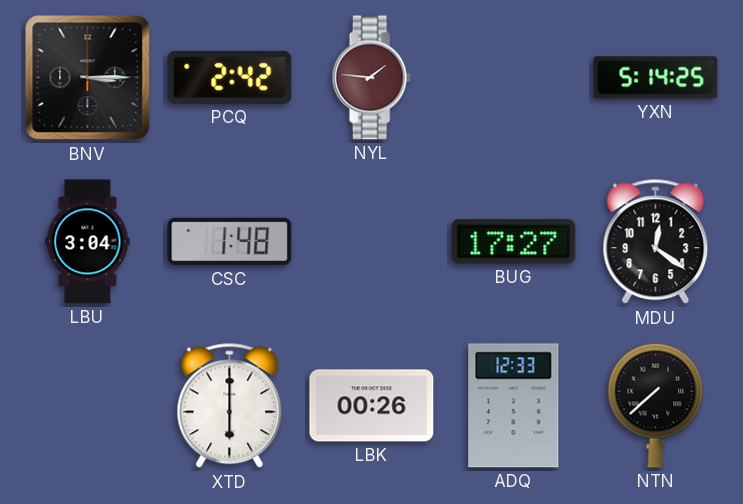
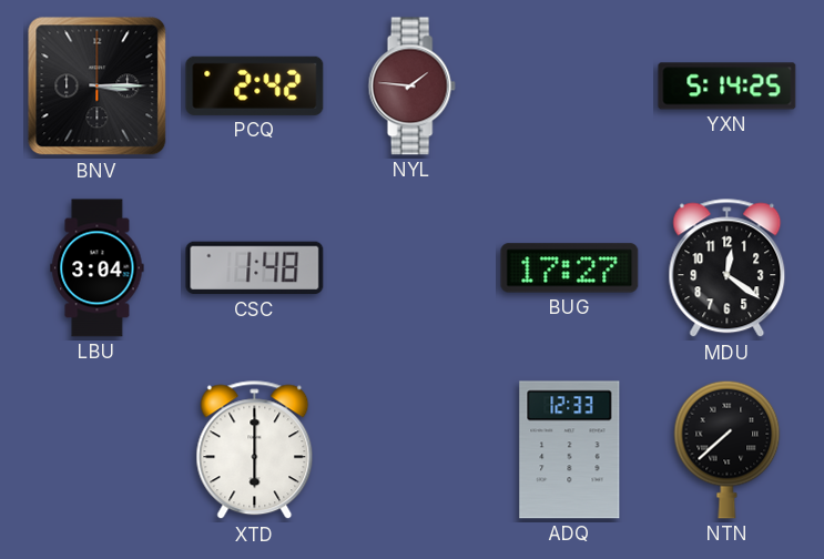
LBK: 00:26 -> none (372, 406)
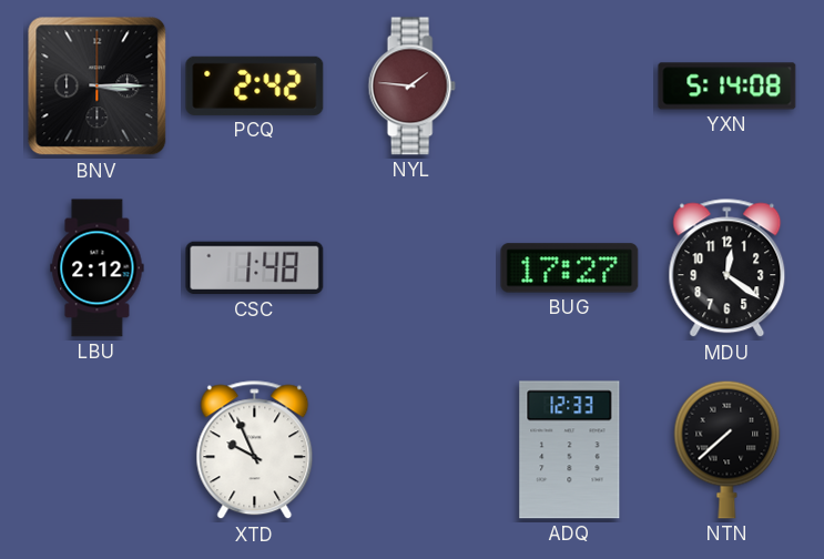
YXN: 5:14:25 -> 5:14:08 (728, 87)
LBU: 3:04 -> 2:12 (98, 268)
XTD: 6:00 -> 9:56 (255, 450)
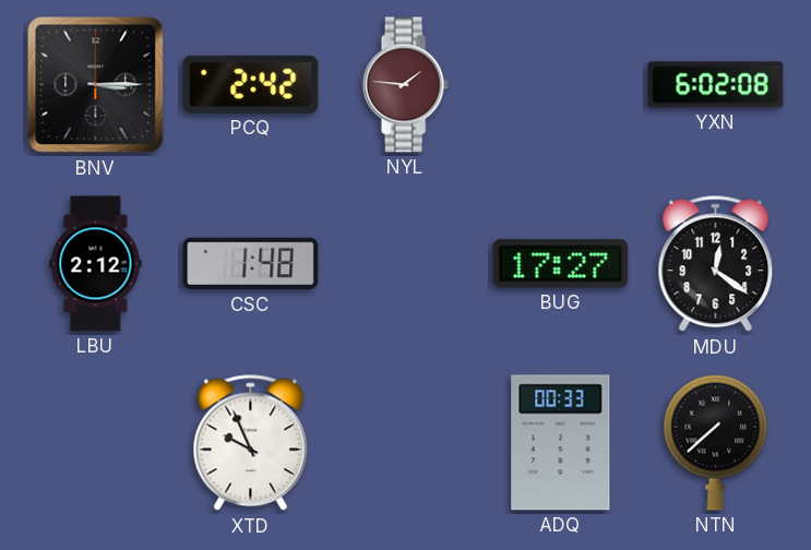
YXN: 5:14 -> 6:02 (716, 85)
ADQ: 12:33 -> 00:33 (561, 443)
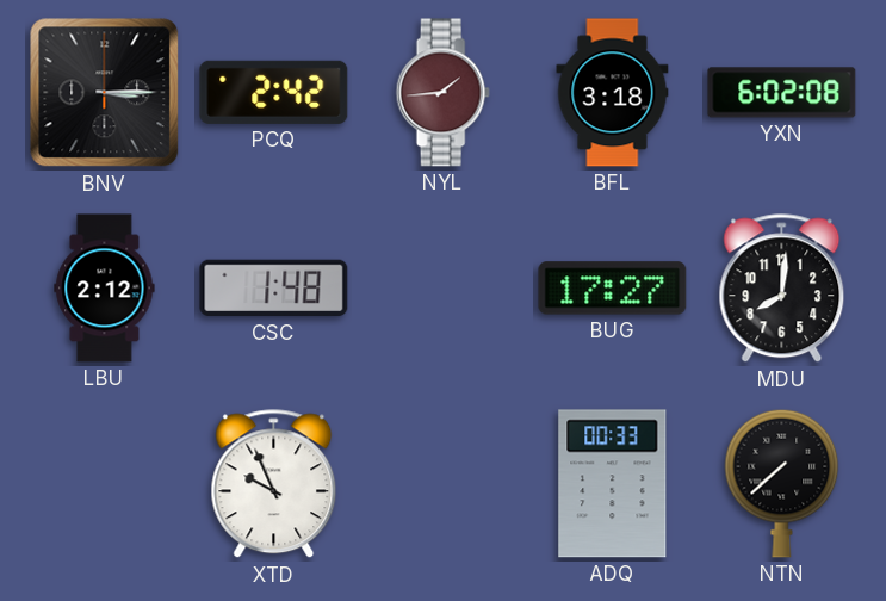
NYL: 1:46 -> 1:44 (442, 93)
BFL: none -> 3:18 (613, 93)
MDU: 12:21 -> 8:01 (782, 289)
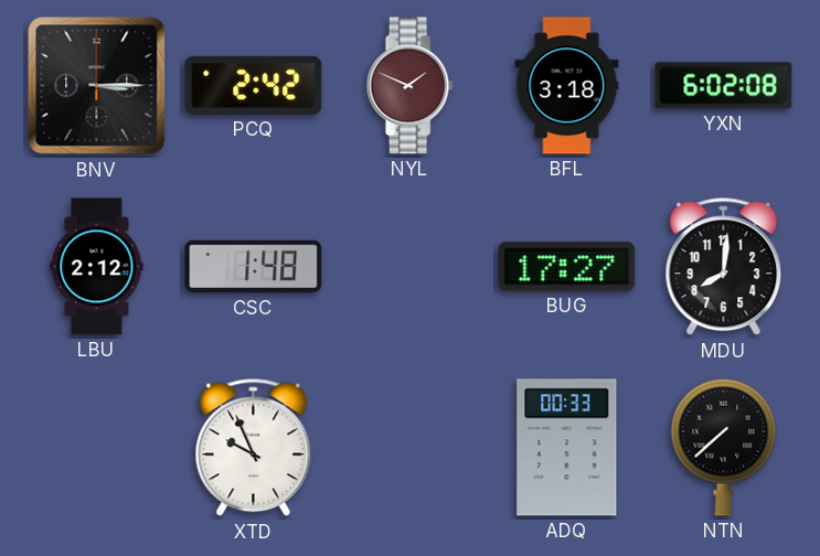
NYL: 1:44 -> 1:49 (409, 86)
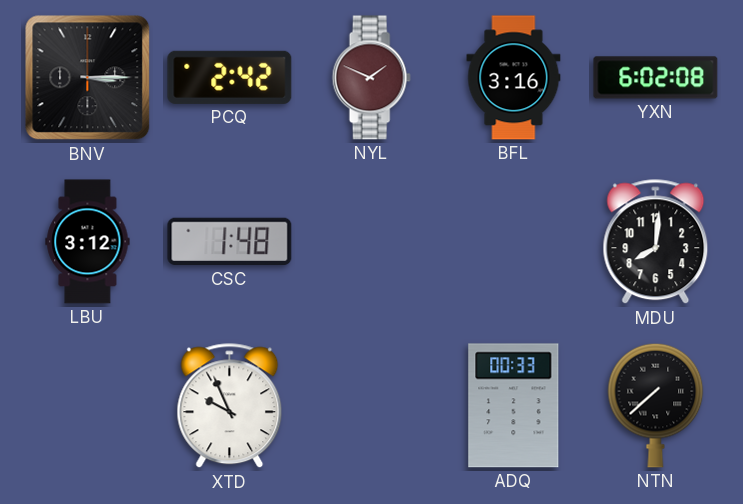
BFL: 3:18 -> 3:16 (514, 78)
LBU: 2:12 -> 3:12 (88, 242)
BUG: 17:27 -> none (567, 267)
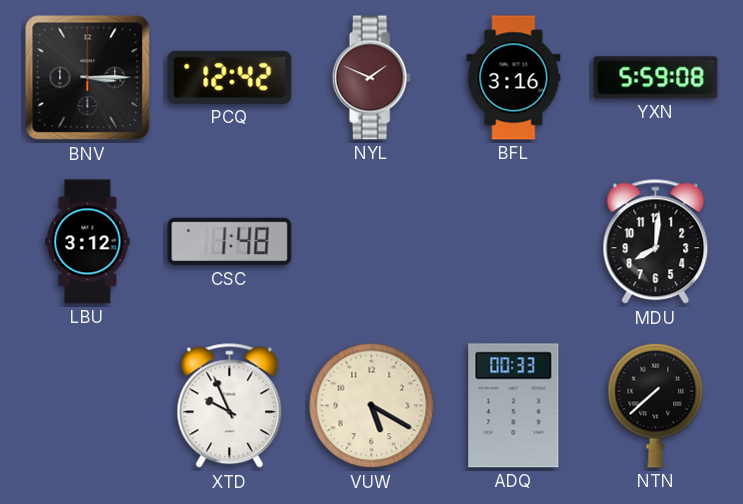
PCQ: 2:42 -> 12:42 (230, 77)
YXN: 6:02 -> 5:59 (656, 78)
VUW: none -> 5:20 (372, 406)
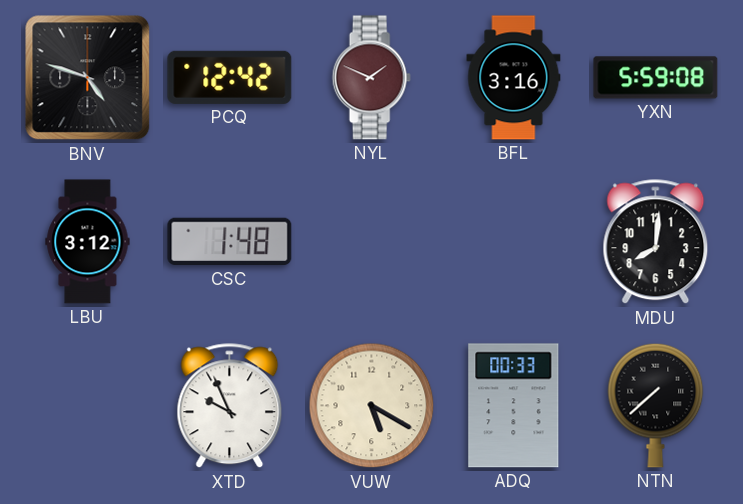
BNV: 3:15 -> 4:48 (88, 78)
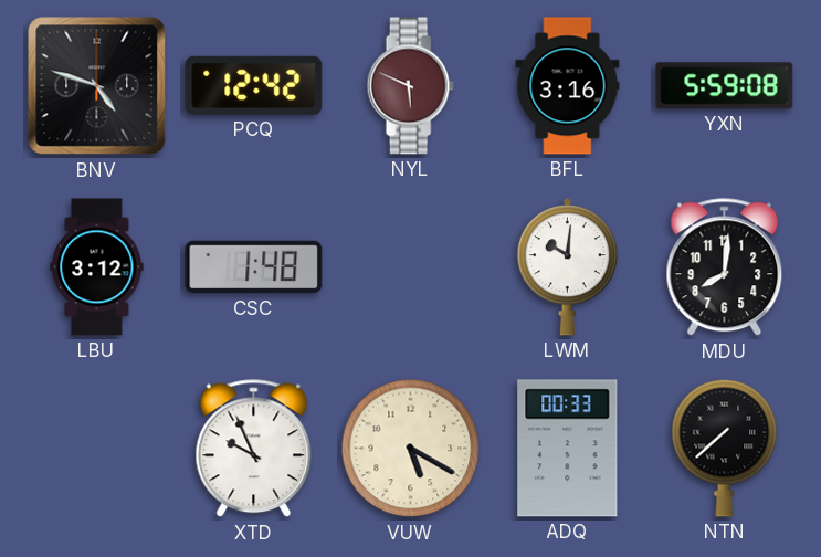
NYL: 1:49 -> 5:49 (410, 86)
LWM: none -> 10:01 (567, 266)
